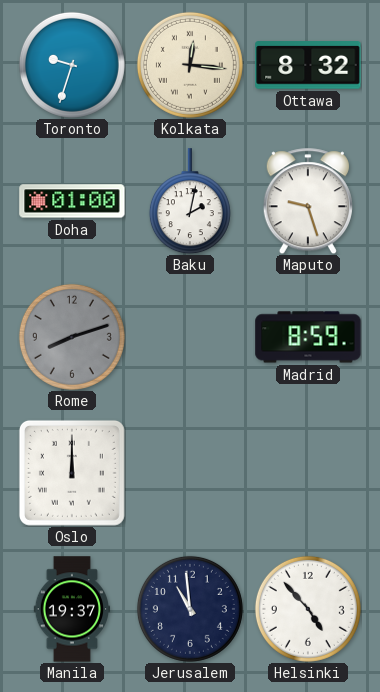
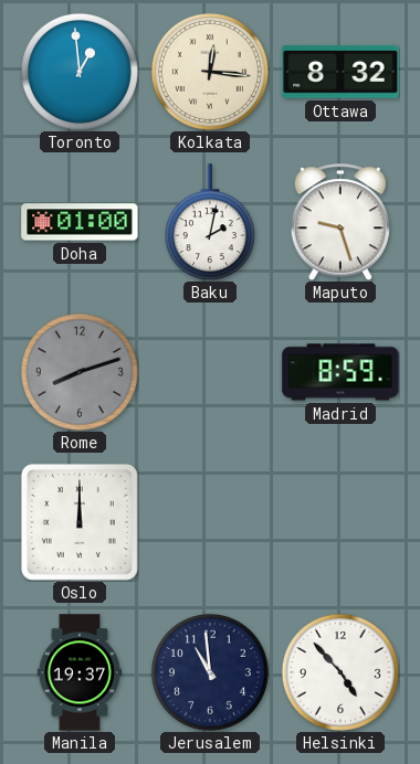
Toronto: 9:33 -> 12:59 (80, 72)
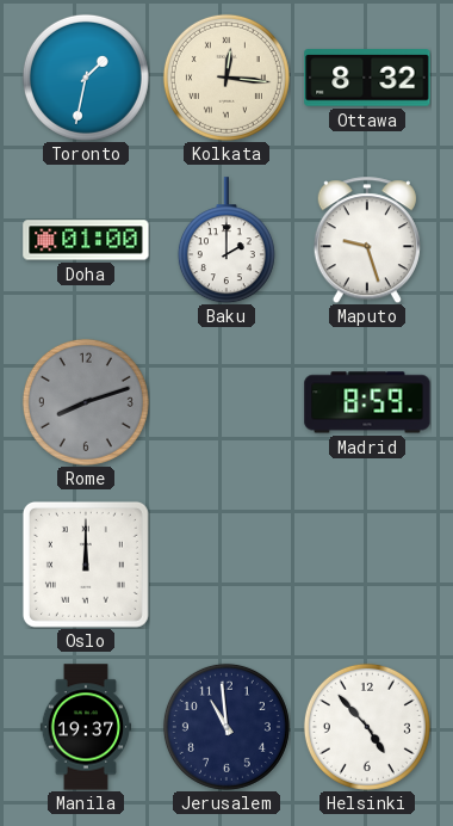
Toronto: 12:59 -> 1:32 (86, 78)
Baku: 2:02 -> 2:00 (226, 240)
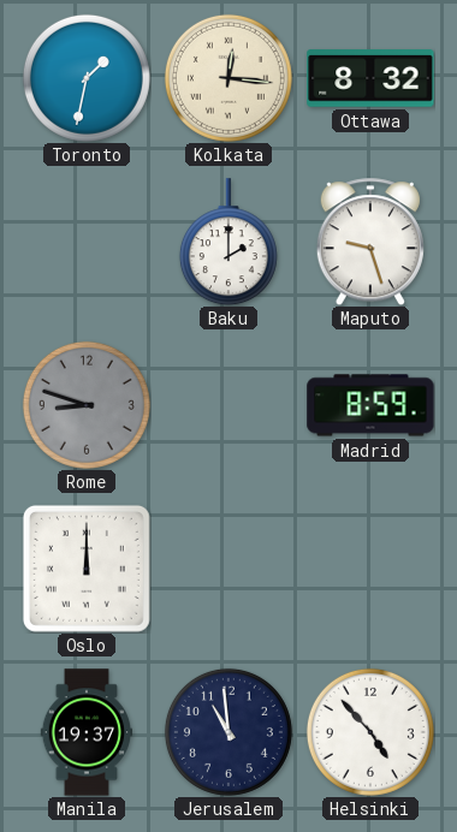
Doha: 01:00 -> none (86, 240)
Rome: 8:12 -> 8:48 (87, 405)
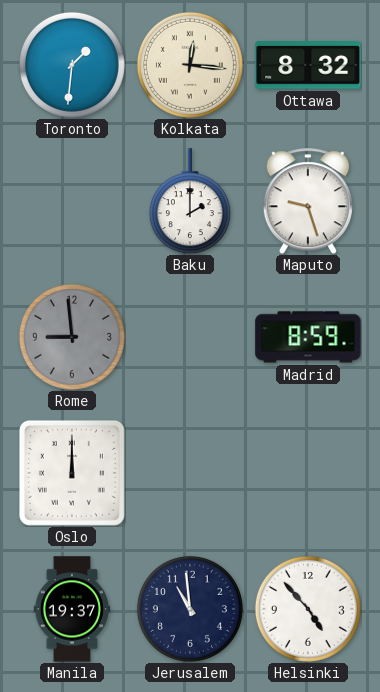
Toronto: 1:32 -> 1:31 (72, 65)
Rome: 8:48 -> 8:59 (72, 337)
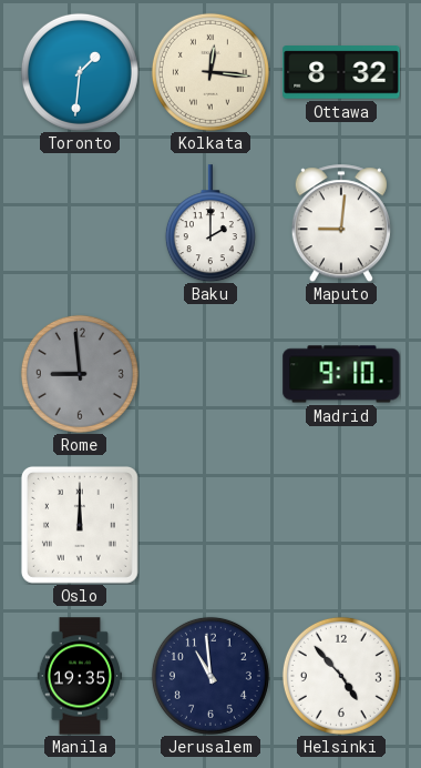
Maputo: 9:27 -> 9:01 (341, 223)
Madrid: 8:59 -> 9:10 (341, 374)
Manila: 19:37 -> 19:35 (79, 676)
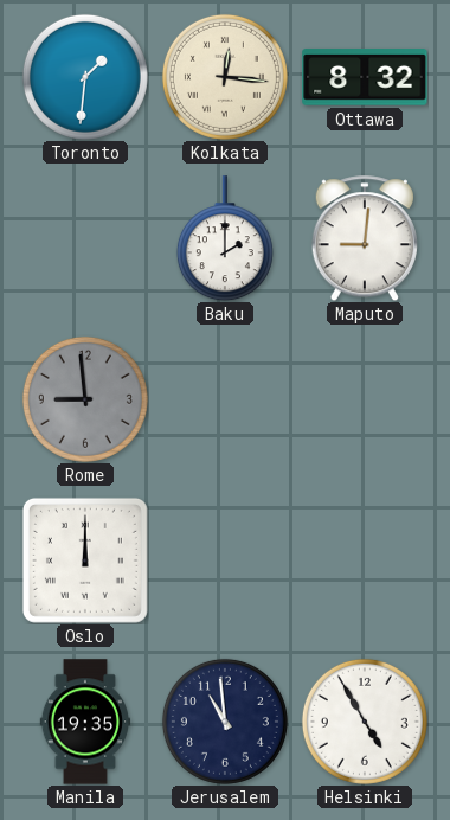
Madrid: 9:10 -> none (341, 374)
Helsinki: 4:53 -> 4:55 (365, 722)
